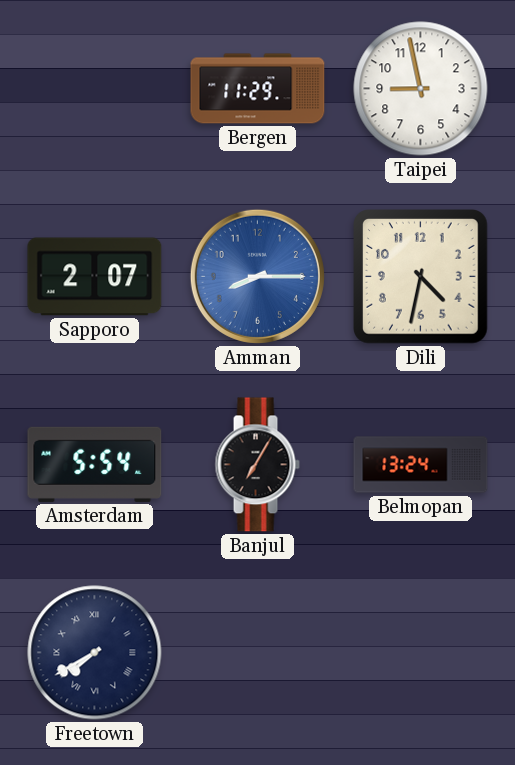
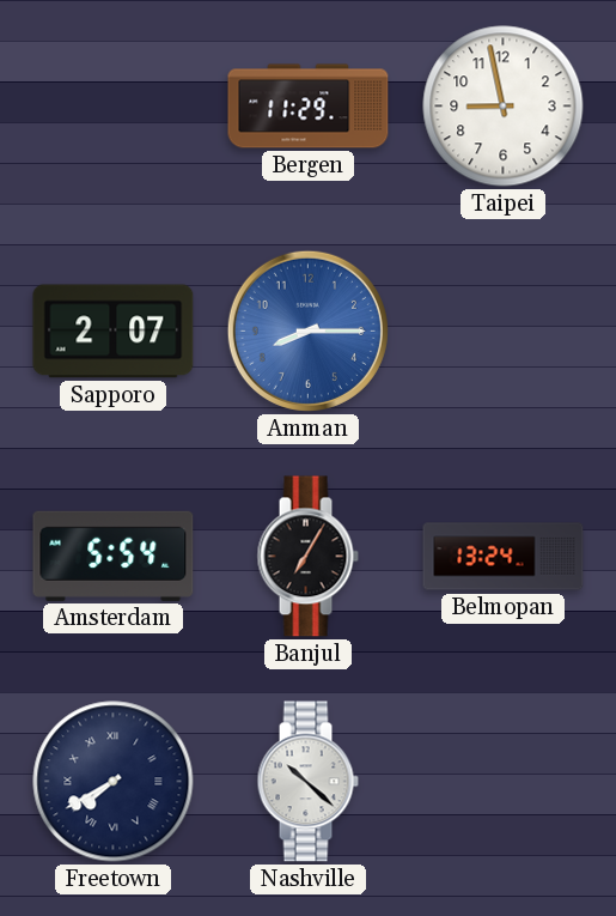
Dili: 4:32 -> none (421, 277)
Nashville: none -> 10:22 (307, 782)
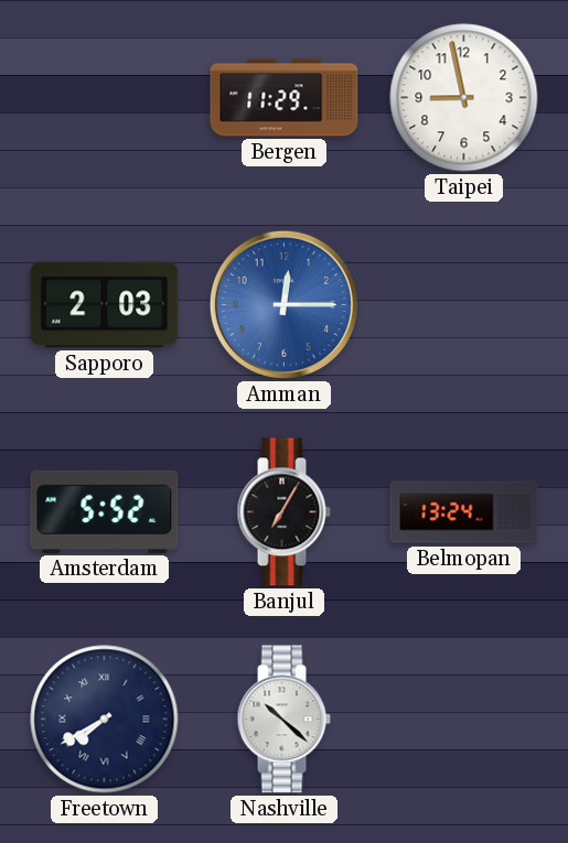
Sapporo: 2:07 -> 2:03 (105, 305)
Amman: 8:15 -> 12:15 (283, 304)
Amsterdam: 5:54 -> 5:52 (105, 511)
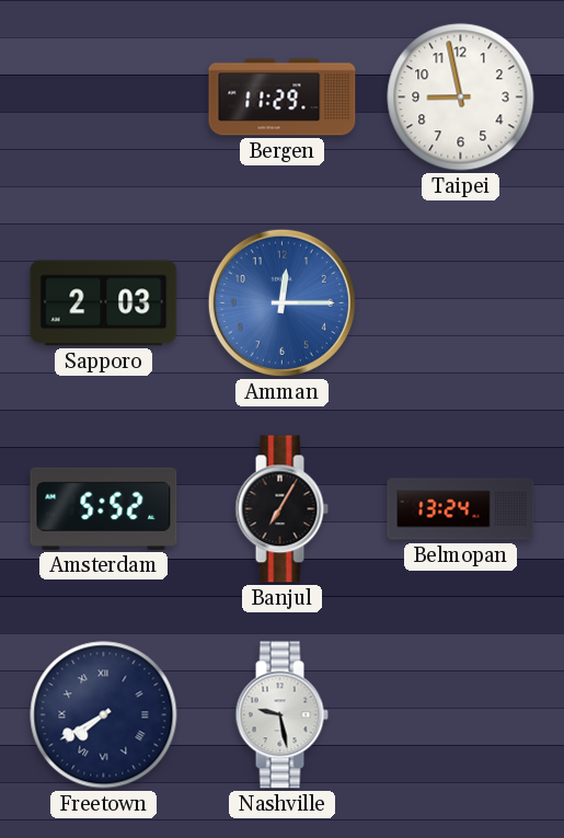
Nashville: 10:22 -> 9:28 (281, 715)
